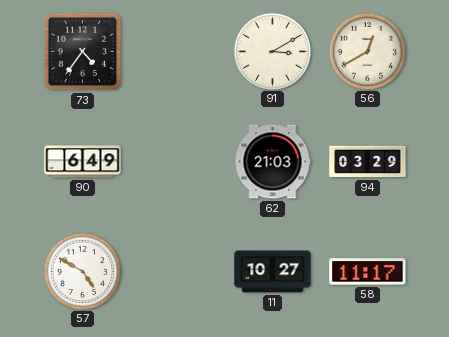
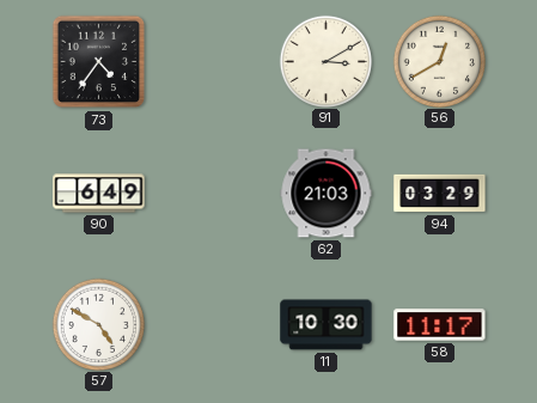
11: 10:27 -> 10:30 (327, 325)
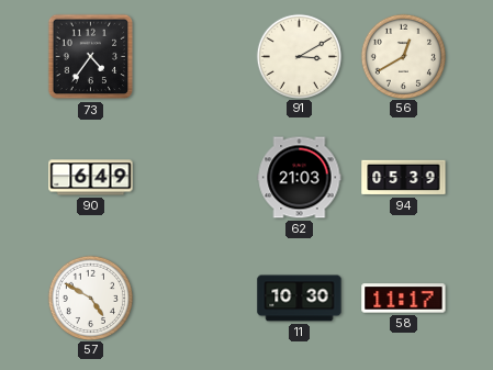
94: 03:29 -> 05:39 (404, 178)
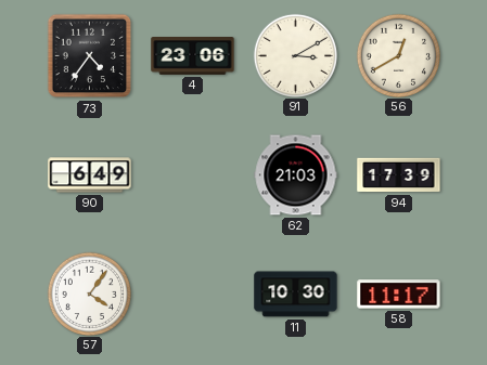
4: none -> 23:06 (193, 56)
94: 05:39 -> 17:39 (399, 175)
57: 4:50 -> 4:06 (89, 294)
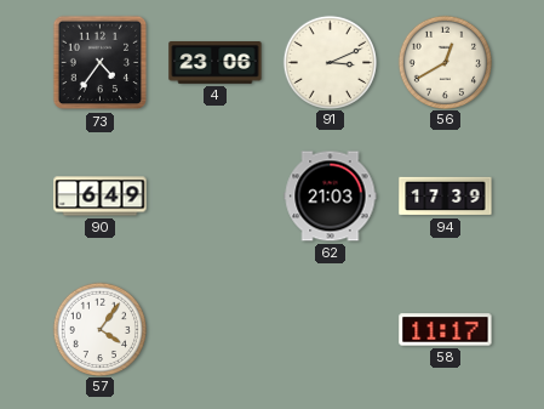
91: 3:10 -> 3:11 (330, 62)
11: 10:30 -> none (296, 295)
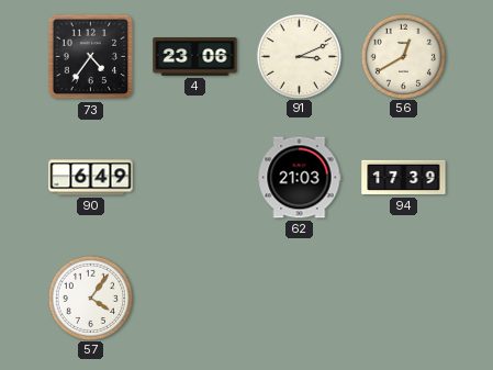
58: 11:17 -> none (446, 330)
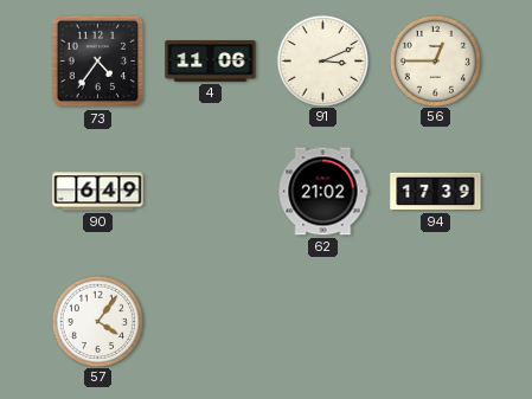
4: 23:06 -> 11:06 (211, 62)
56: 12:40 -> 12:45 (435, 60)
62: 21:03 -> 21:02 (323, 192)
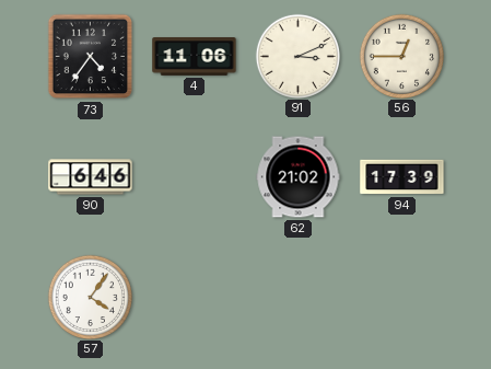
90: 6:49 -> 6:46 (91, 177)
